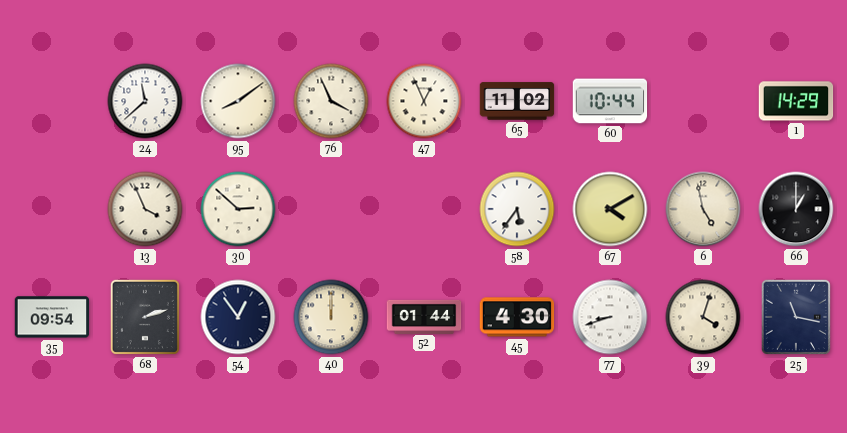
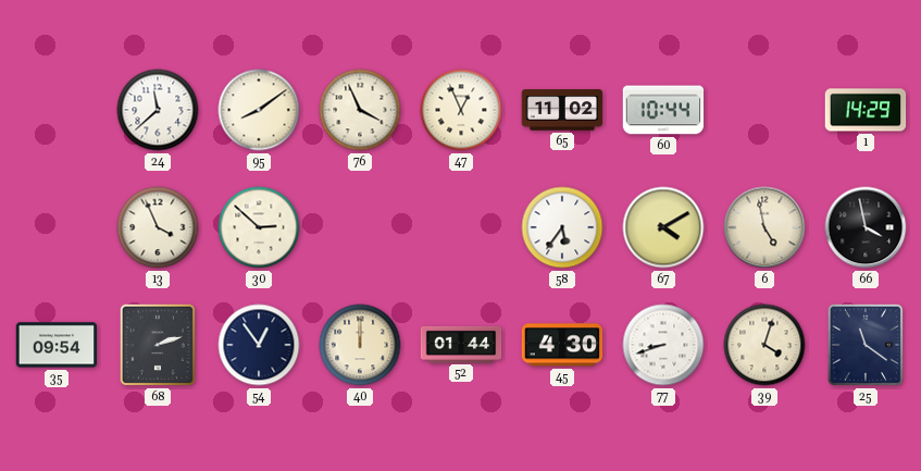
66: 1:00 -> 3:58 (866, 227)
25: 11:17 -> 11:21 (866, 345)
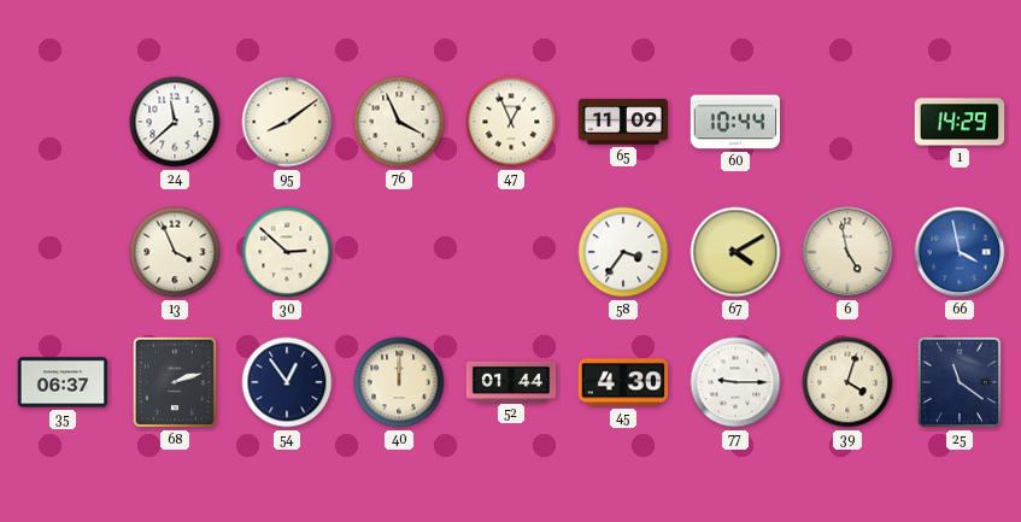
65: 11:02 -> 11:09 (623, 122)
58: 5:36 -> 3:36 (623, 252)
66 dial: black -> blue (960, 252)
35: 09:54 -> 06:37 (63, 382)
77: 8:42 -> 9:15 (735, 382)
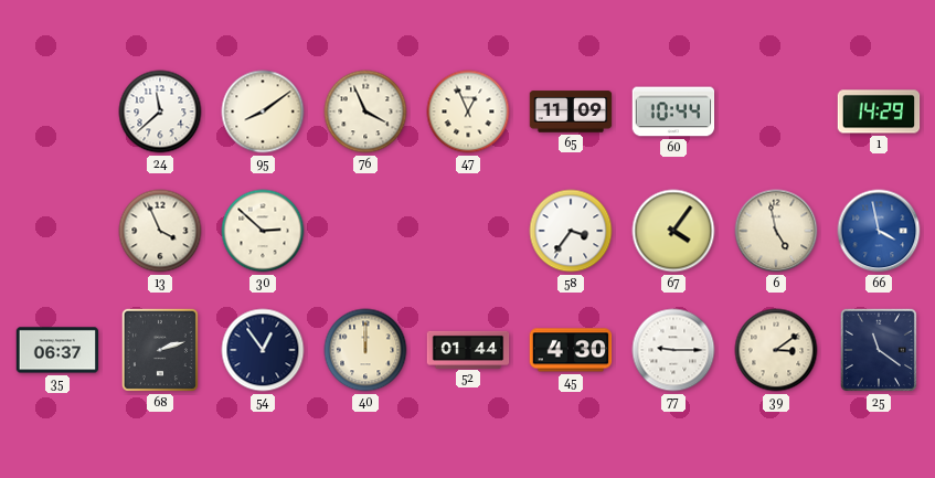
67: 4:10 -> 4:06 (673, 231)
39: 4:03 -> 3:09 (776, 350)
